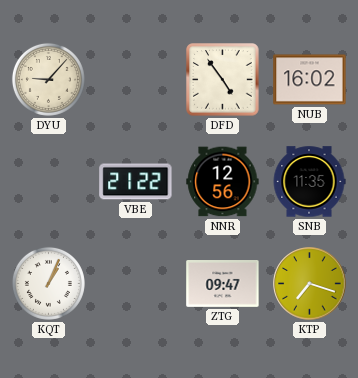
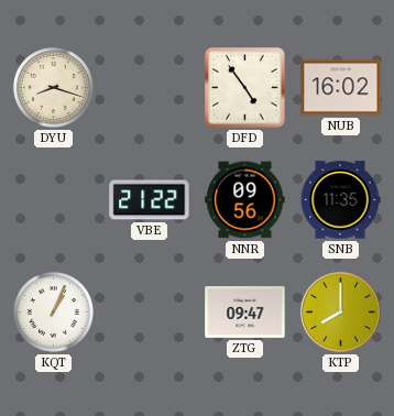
DYU: 9:07 -> 8:18 (53, 87)
NNR: 12:56 -> 09:56 (245, 200)
KTP: 7:18 -> 8:00 (341, 313)
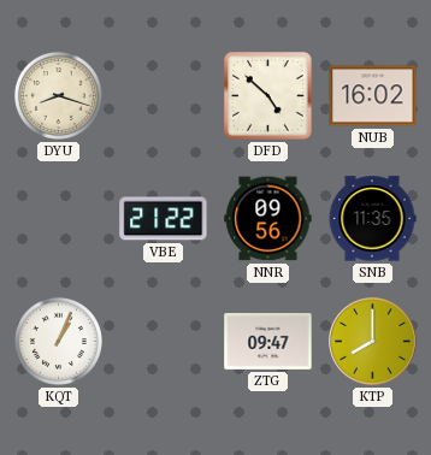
DFD: 4:54 -> 4:52 (268, 96)
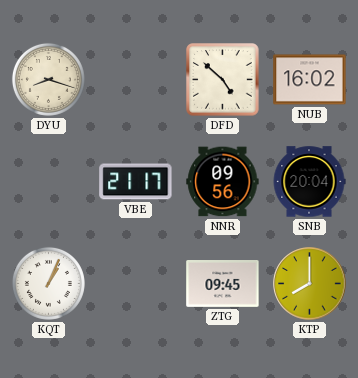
VBE: 21:22 -> 21:17 (136, 182)
SNB: 11:35 -> 20:04 (309, 182)
ZTG: 09:47 -> 09:45 (223, 284)
